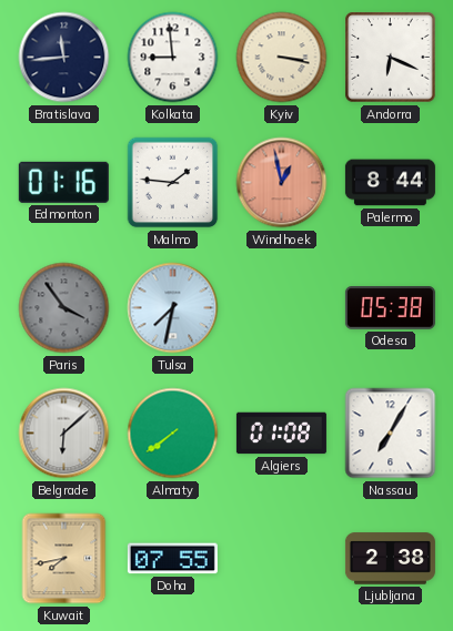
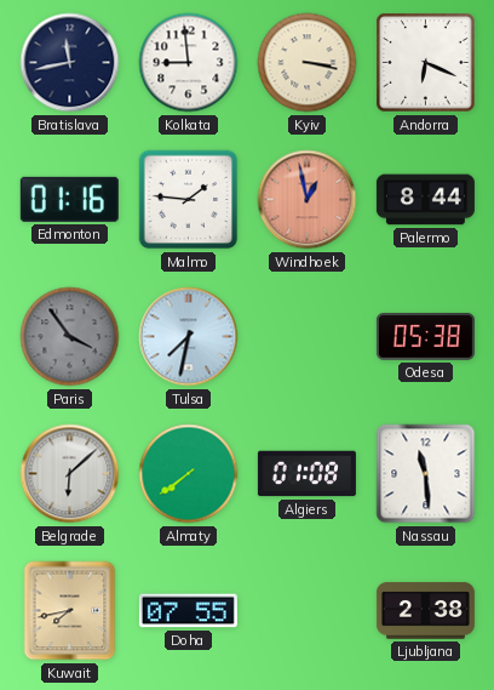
Bratislava: 11:44 -> 11:43 (70, 63)
Nassau: 7:05 -> 11:29 (426, 474)
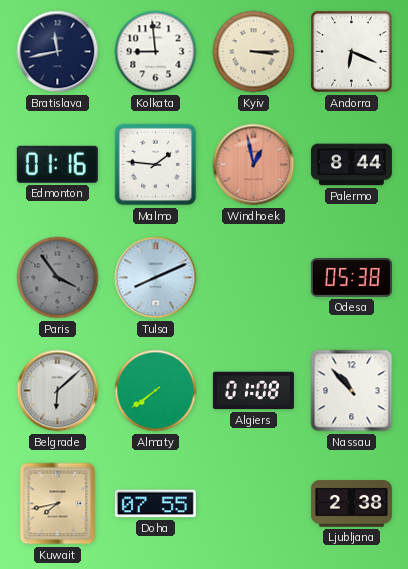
Kyiv: 3:17 -> 3:15 (254, 52)
Tulsa: 7:32 -> 8:11 (156, 278)
Nassau: 11:29 -> 10:53 (352, 391)
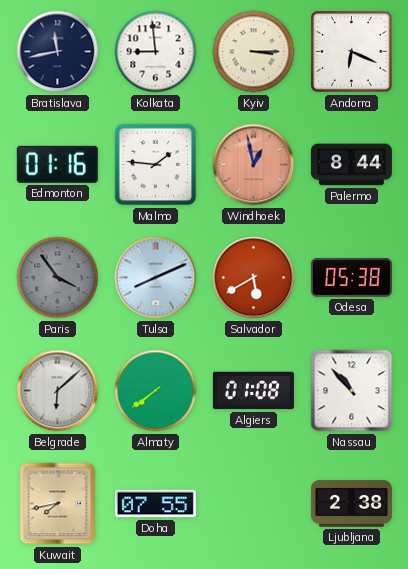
Salvador: none -> 5:40 (254, 278)
